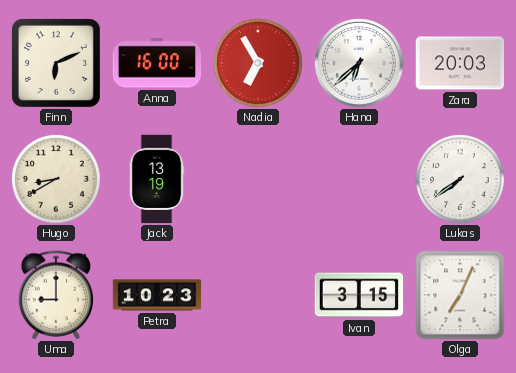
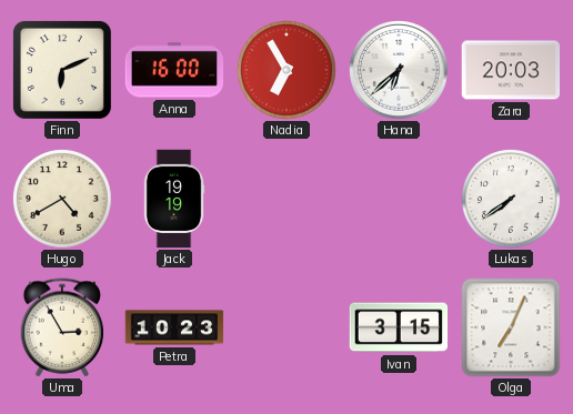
Hugo: 8:40 -> 4:40 (62, 199)
Jack: 13:19 -> 19:19 (174, 199)
Uma: 9:00 -> 2:55 (62, 327)
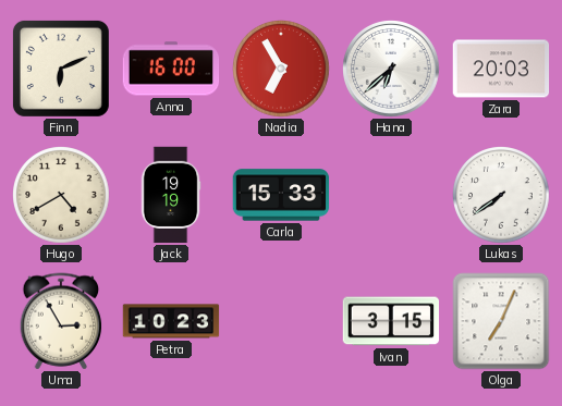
Carla: none -> 15:33 (281, 195)
